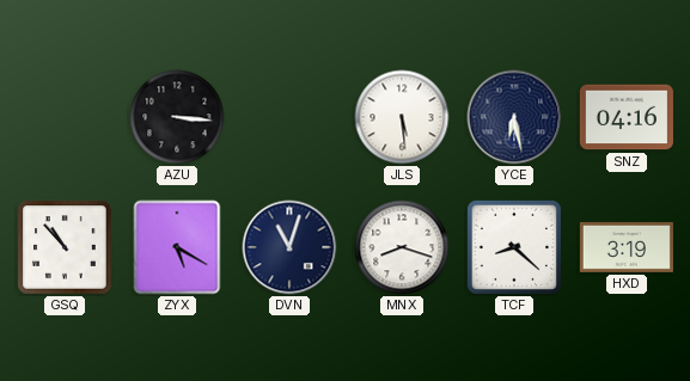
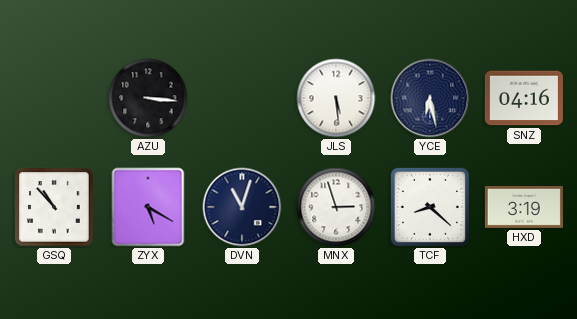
MNX: 8:18 -> 2:57 (336, 207)
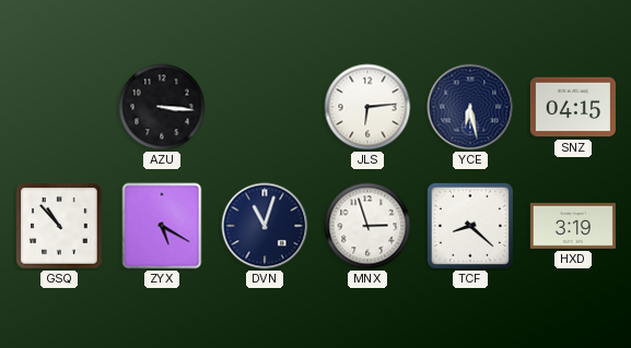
JLS: 5:29 -> 6:14 (367, 107)
SNZ: 04:16 -> 04:15 (573, 107)
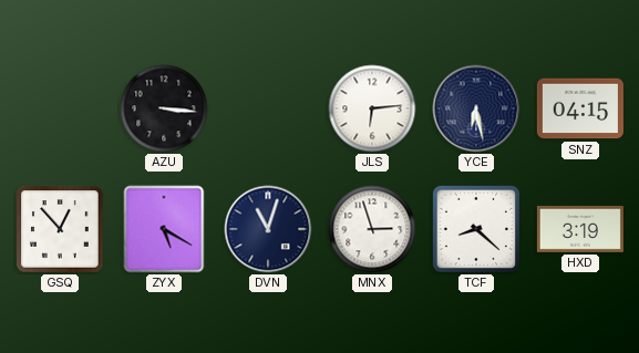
GSQ: 10:53 -> 12:53 (60, 229)
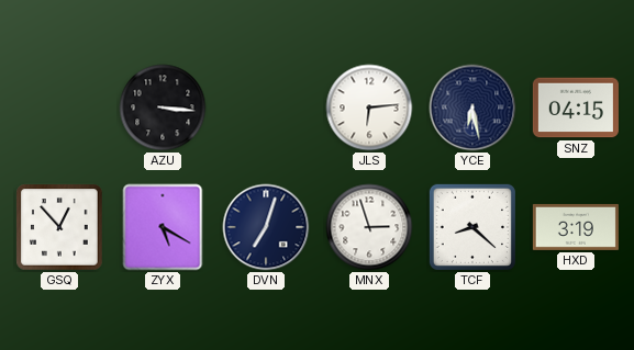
DVN: 11:03 -> 7:03 (266, 227)
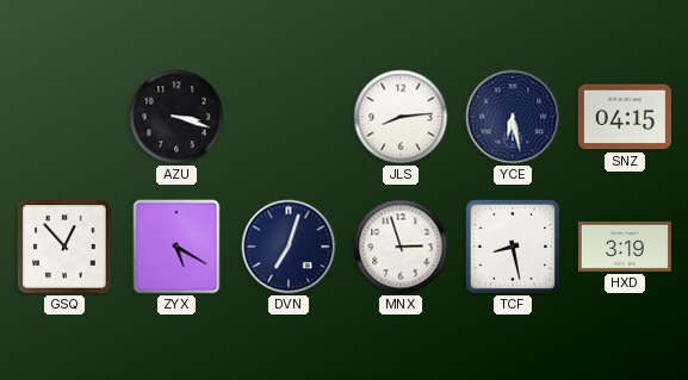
AZU: 3:16 -> 3:18 (176, 117)
JLS: 6:14 -> 8:14 (401, 117)
TCF: 8:22 -> 8:28 (513, 247)
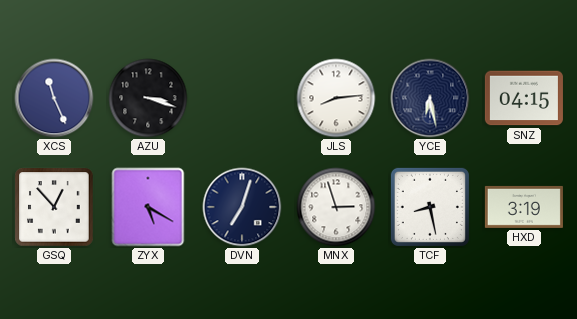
XCS: none -> 11:26 (54, 98)
